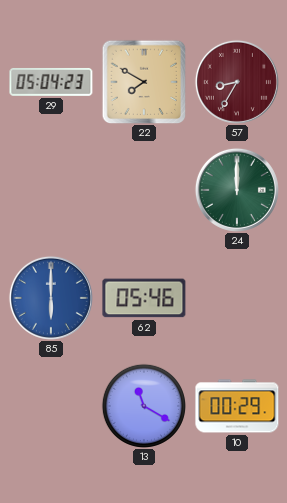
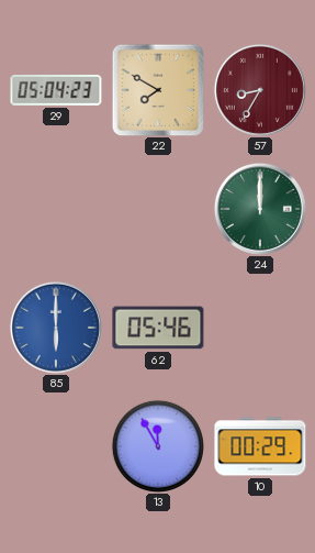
13: 11:20 -> 11:55 (158, 446)
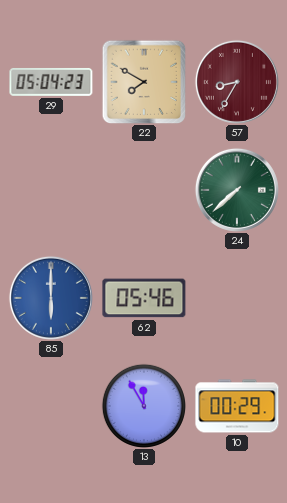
24: 12:00 -> 7:38 (237, 190)
